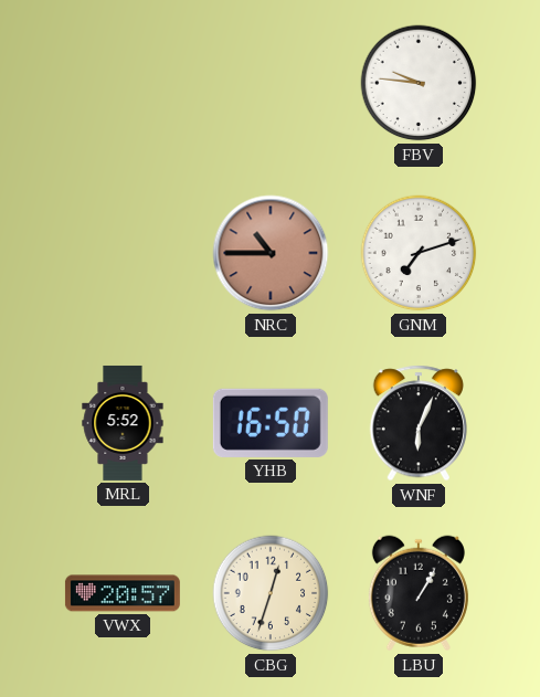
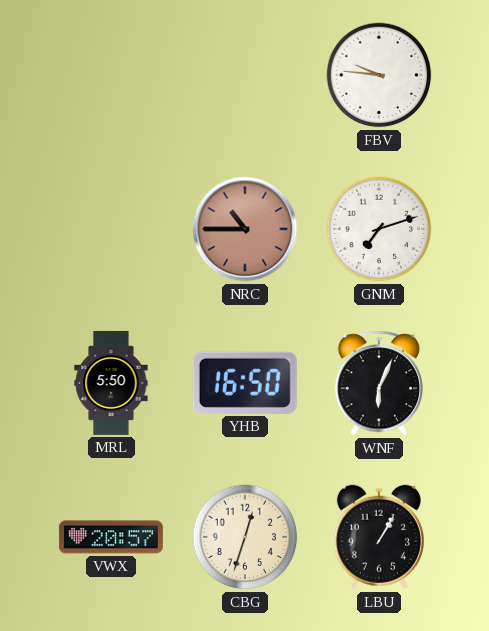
MRL: 5:52 -> 5:50 (111, 383)
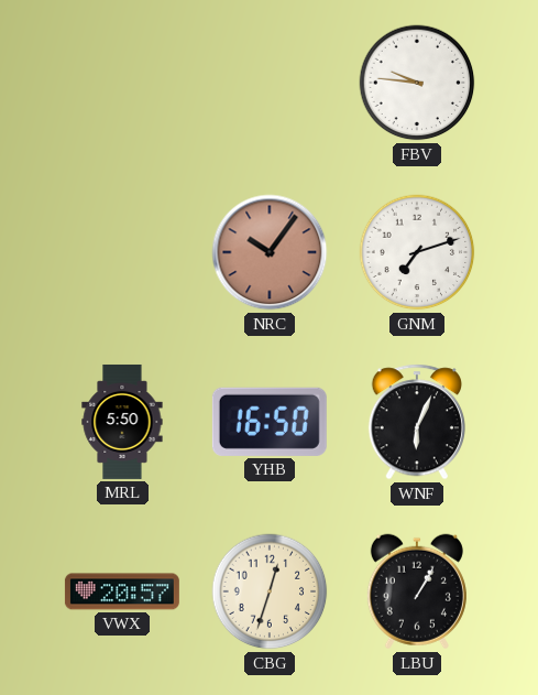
NRC: 10:45 -> 10:06 (270, 252)
